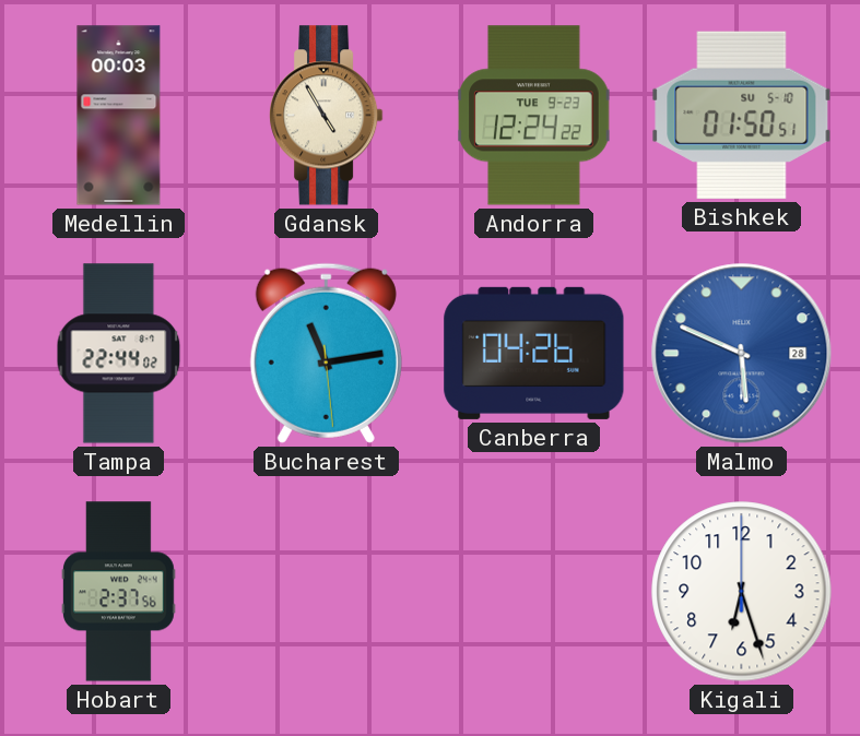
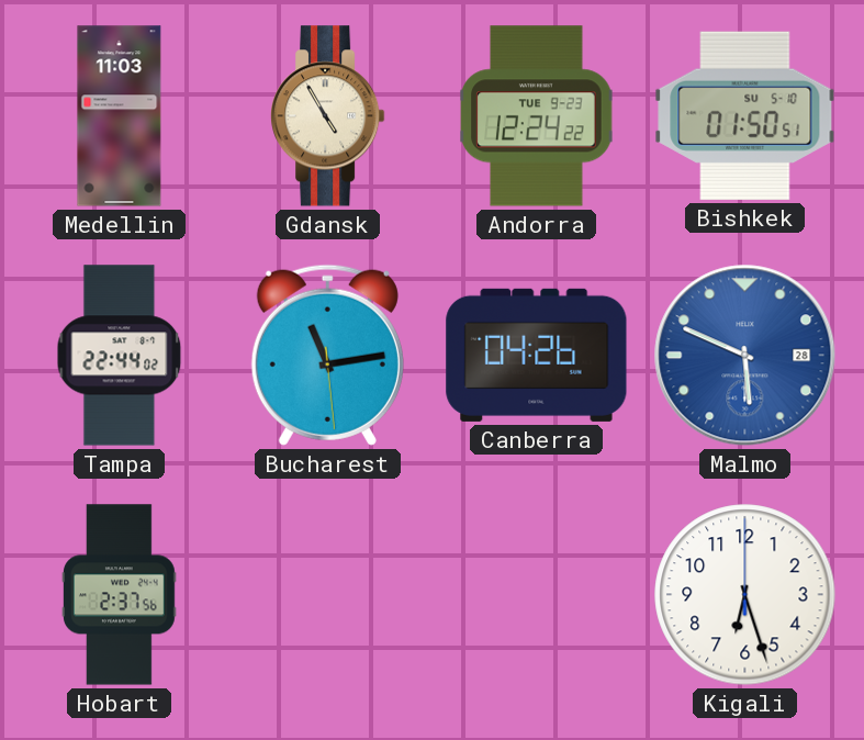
Medellin: 00:03 -> 11:03 (120, 116)
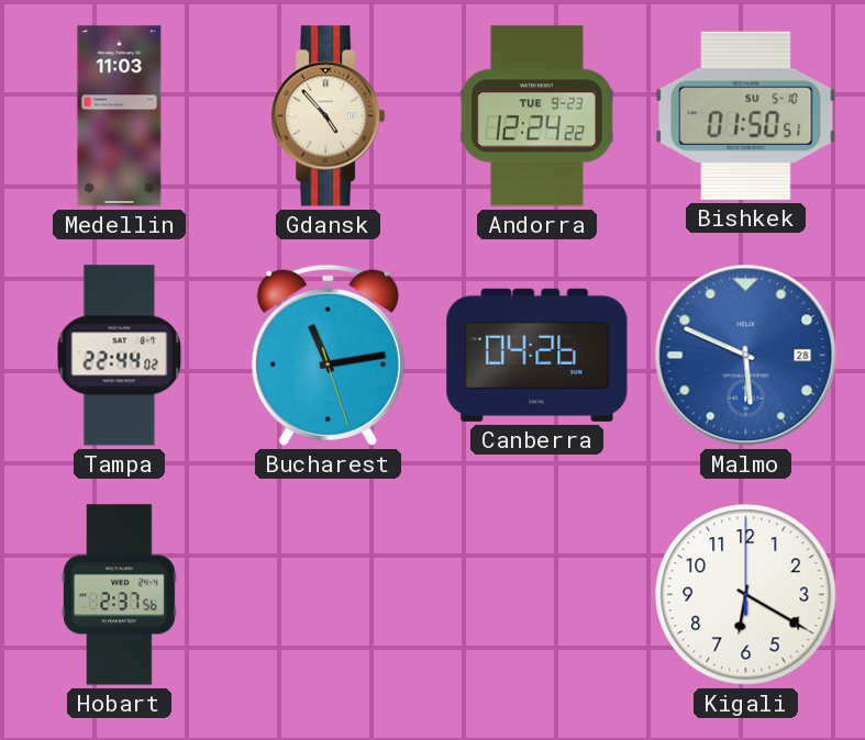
Gdansk: 4:55 -> 4:53 (329, 116)
Bucharest: 11:13:29 -> 11:13:27 (328, 355)
Kigali: 6:27 -> 6:20 (746, 595)
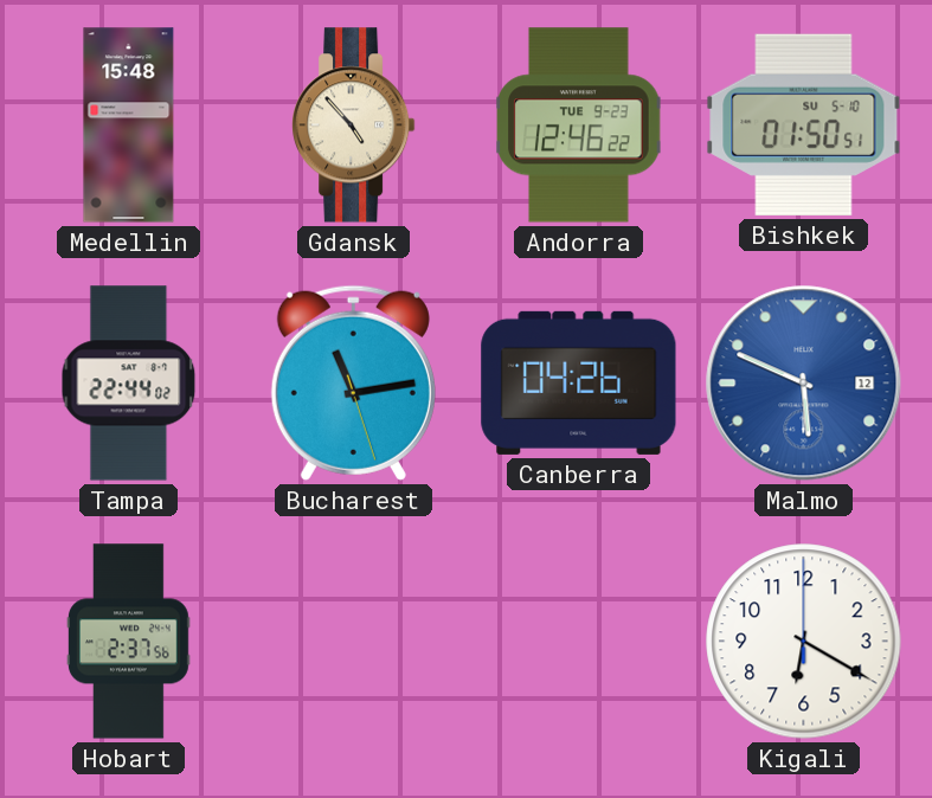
Medellin: 11:03 -> 15:48 (129, 126)
Andorra: 12:24 -> 12:46 (579, 126)
Malmo date: 28 -> 12 (804, 384)
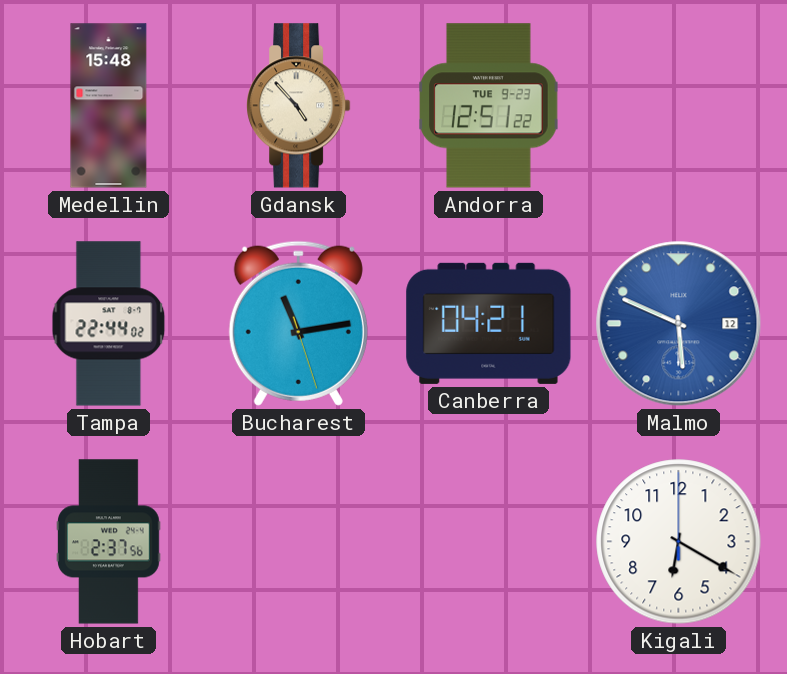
Andorra: 12:46 -> 12:51 (489, 106)
Bishkek: 01:50 -> none (804, 124)
Canberra: 04:26 -> 04:21 (489, 323)
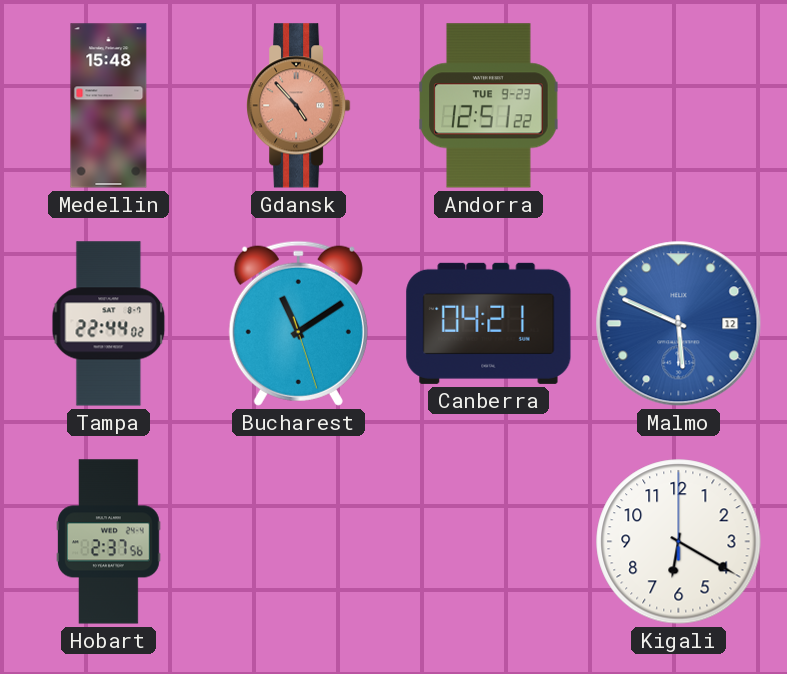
Gdansk dial: cream -> salmon (299, 106)
Bucharest: 11:13 -> 11:09 (298, 323)
